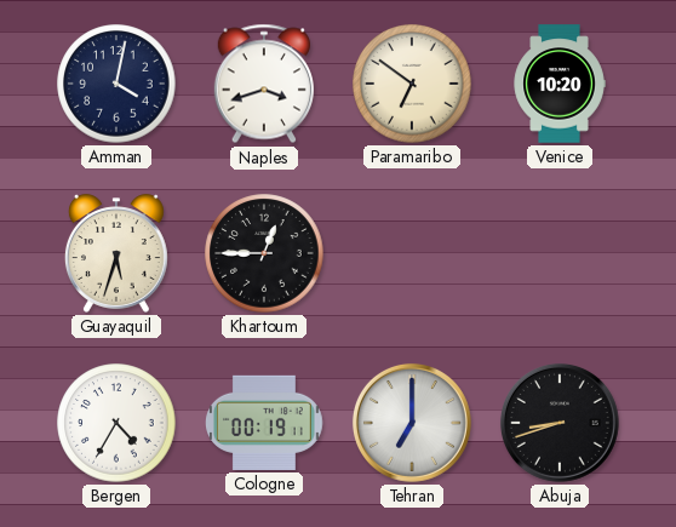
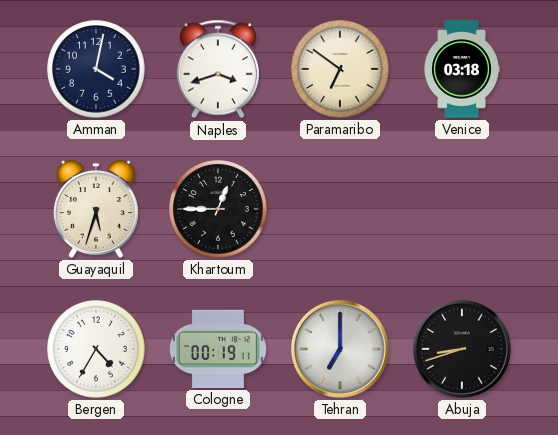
Venice: 10:20 -> 03:18 (462, 69)
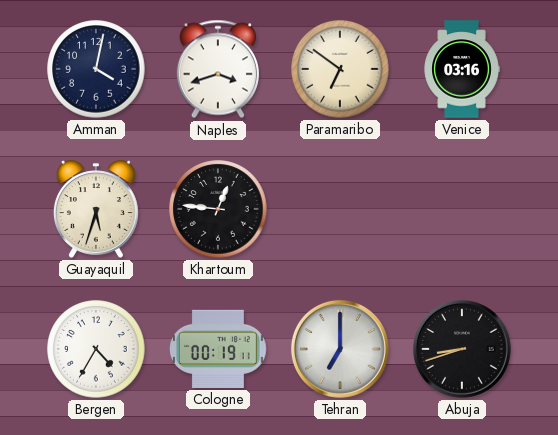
Venice: 03:18 -> 03:16 (462, 69)
Khartoum: 12:45 -> 12:46 (218, 209)
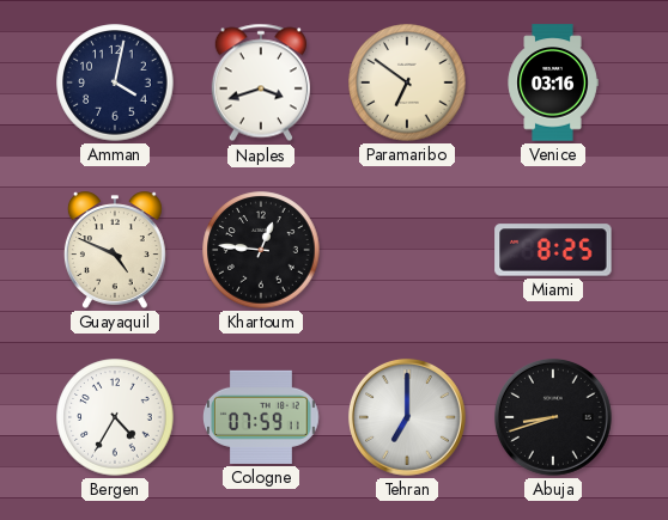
Guayaquil: 5:33 -> 4:49 (115, 250)
Miami: none -> 8:25 (553, 250)
Cologne: 00:19 -> 07:59 (262, 417)
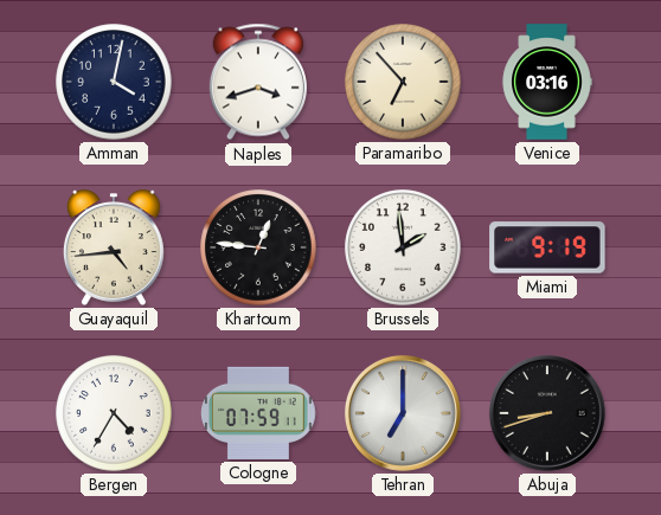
Paramaribo: 6:51 -> 6:53 (403, 82)
Guayaquil: 4:49 -> 4:44 (114, 247)
Brussels: none -> 1:59 (403, 247)
Miami: 8:25 -> 9:19 (547, 247)
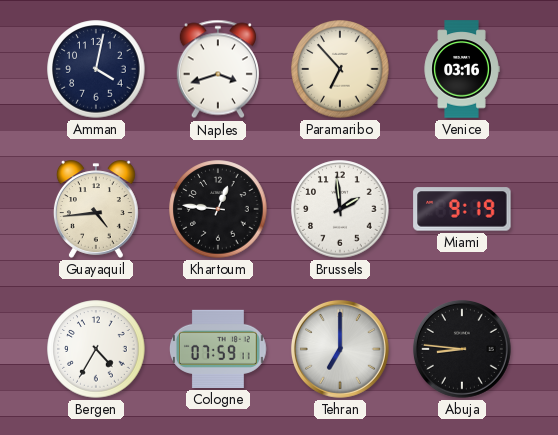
Abuja: 8:42 -> 8:46 (462, 349)
